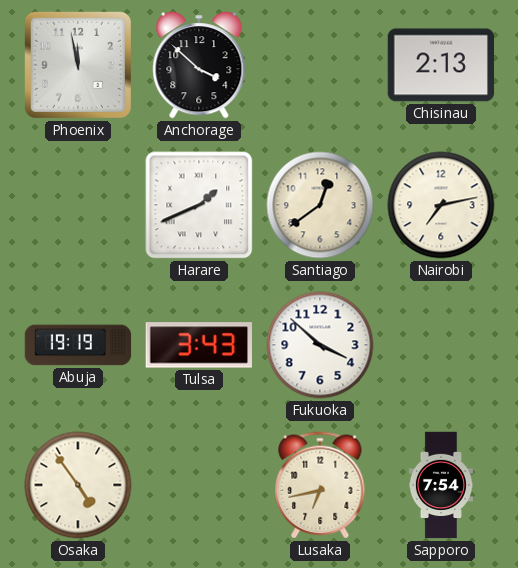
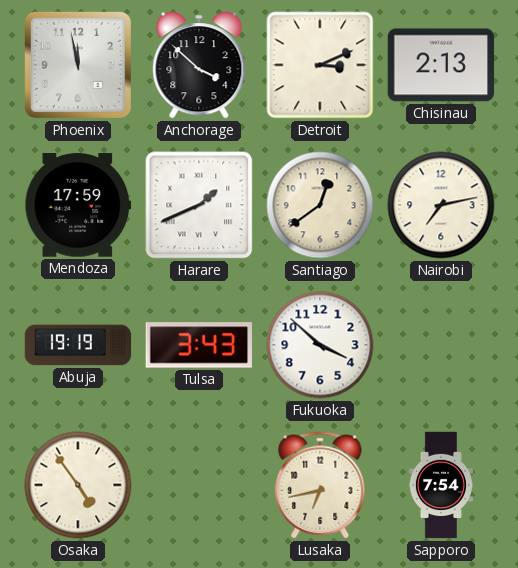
Detroit: none -> 3:11 (320, 65)
Mendoza: none -> 17:59 (78, 205)
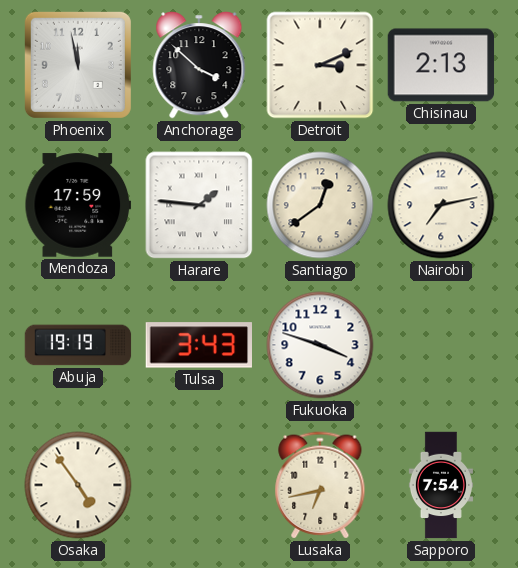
Harare: 1:41 -> 1:46 (199, 205)
Fukuoka: 3:52 -> 3:48 (320, 345)
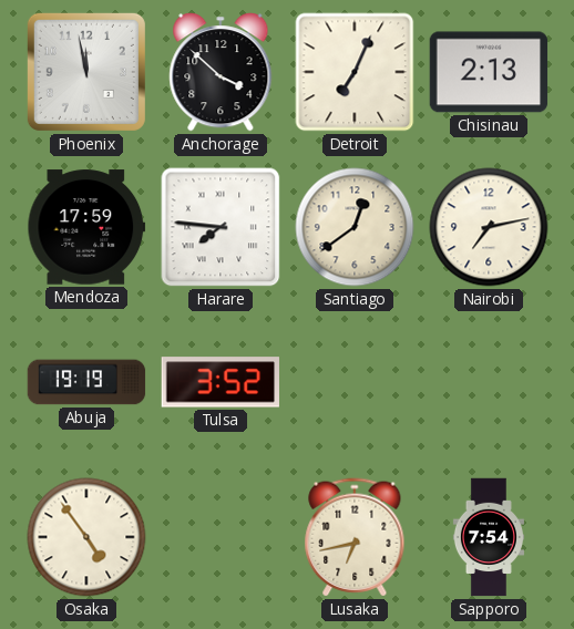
Detroit: 3:11 -> 7:04 (355, 72)
Harare: 1:46 -> 7:46 (221, 227)
Tulsa: 3:43 -> 3:52 (219, 382)
Fukuoka: 3:48 -> none (320, 345)
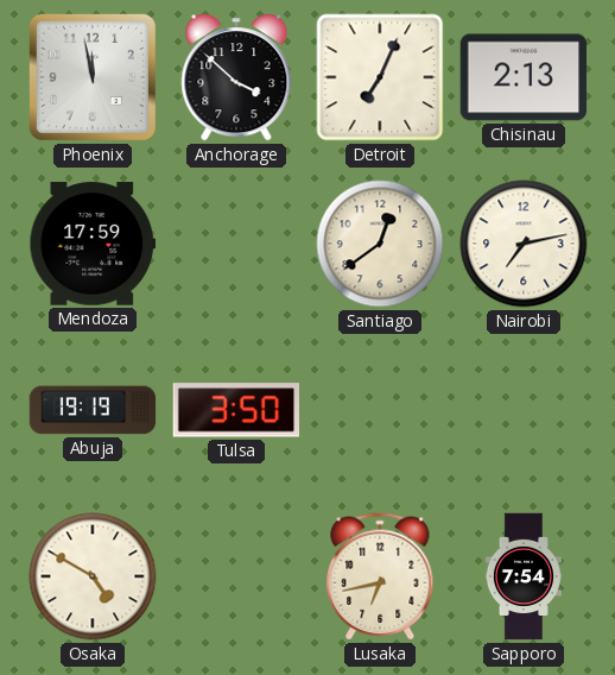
Harare: 7:46 -> none (221, 227)
Tulsa: 3:52 -> 3:50 (235, 410)
Osaka: 4:54 -> 4:50 (93, 576)
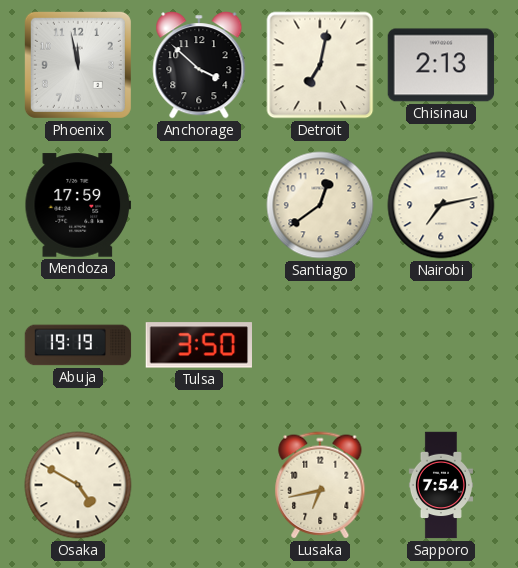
Detroit: 7:04 -> 7:02 (320, 65)
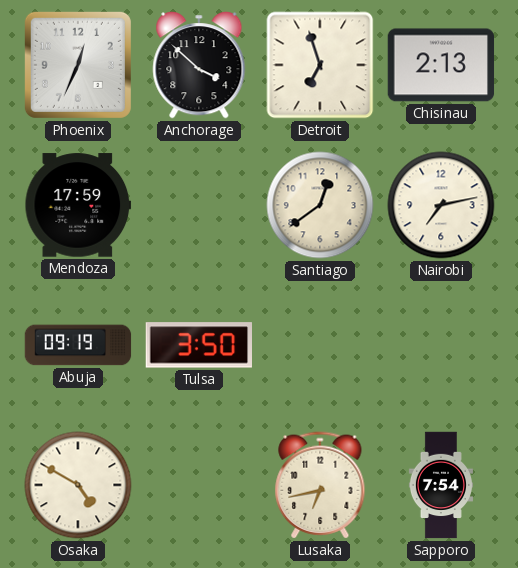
Phoenix: 11:58 -> 12:34 (78, 65)
Detroit: 7:02 -> 6:57 (320, 65)
Abuja: 19:19 -> 09:19 (78, 345)
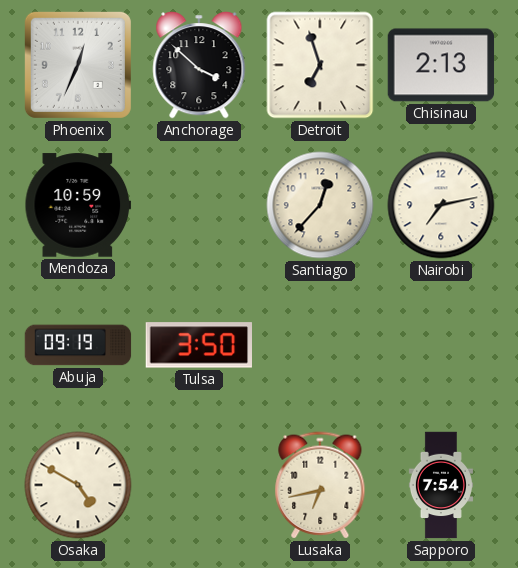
Mendoza: 17:59 -> 10:59 (78, 205)
Santiago: 12:39 -> 12:37 (320, 205)
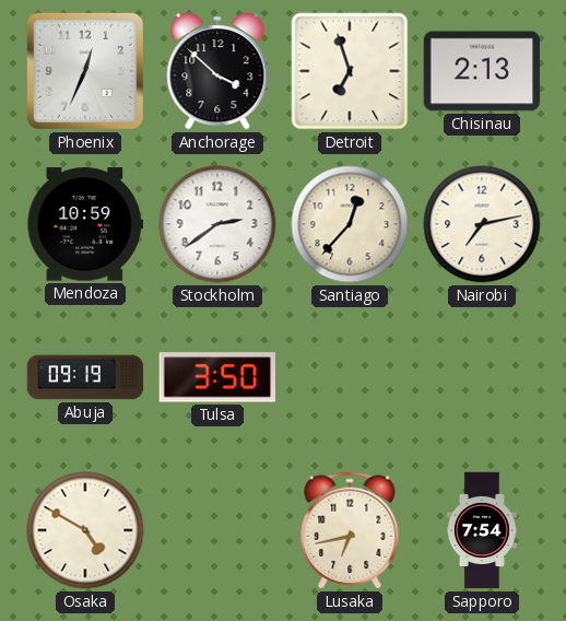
Stockholm: none -> 2:39 (217, 224)
